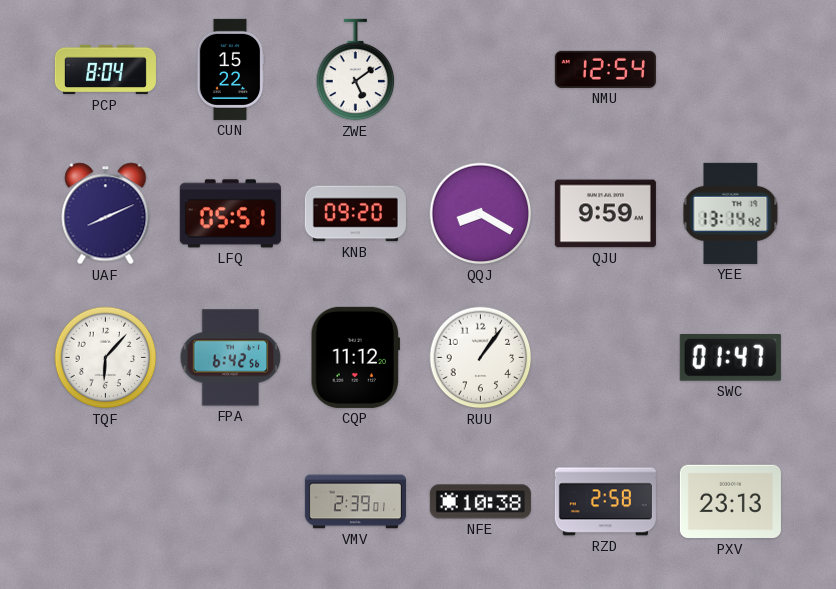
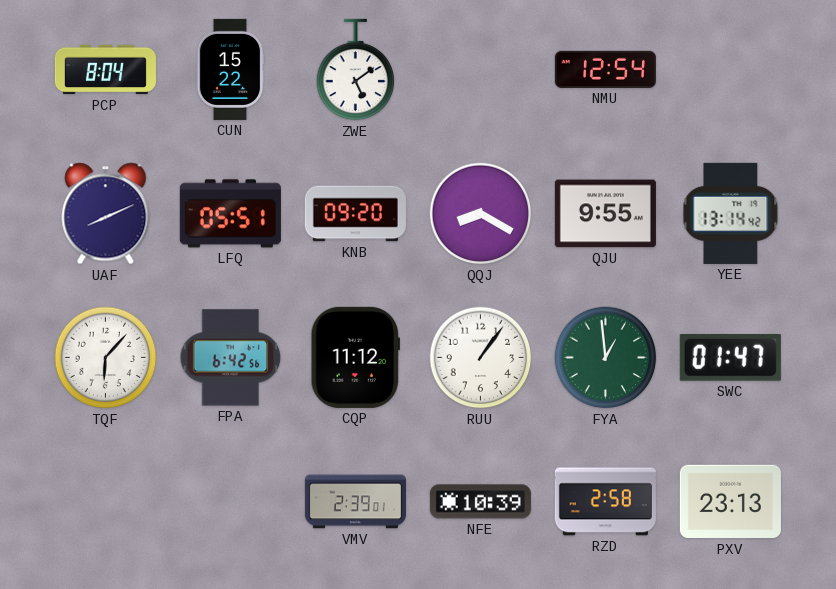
QJU: 9:59 -> 9:55 (605, 214)
FYA: none -> 12:59 (606, 358)
NFE: 10:38 -> 10:39 (480, 502)
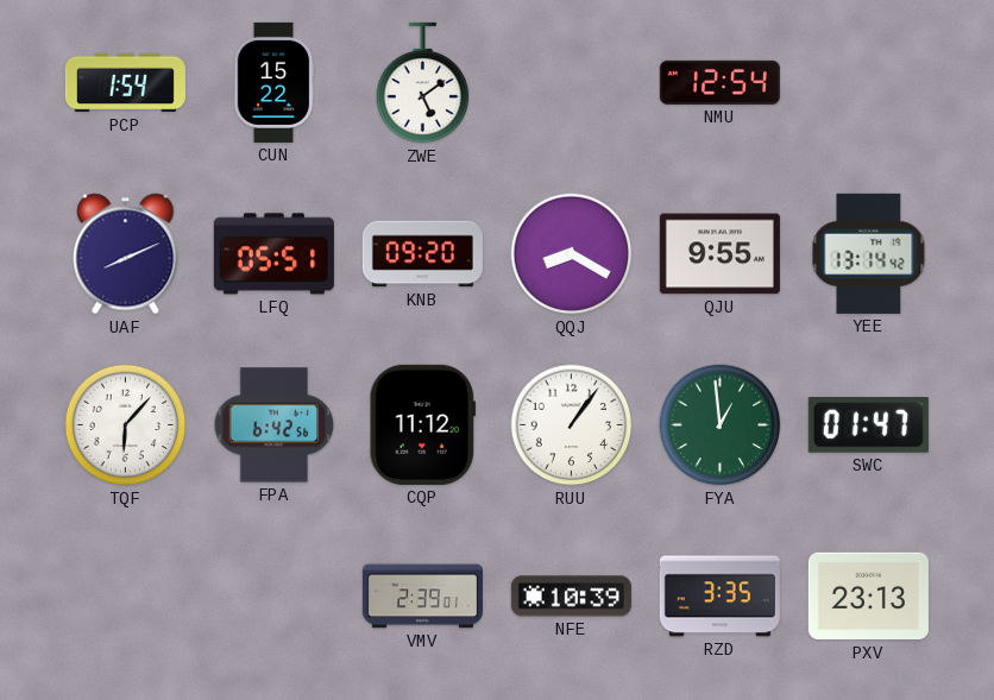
PCP: 8:04 -> 1:54 (125, 83)
RZD: 2:58 -> 3:35 (719, 597)
